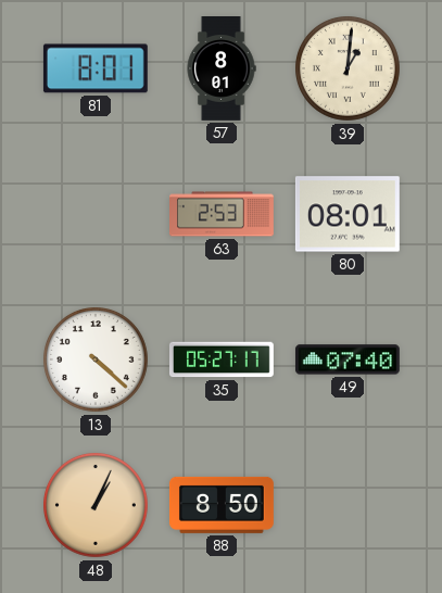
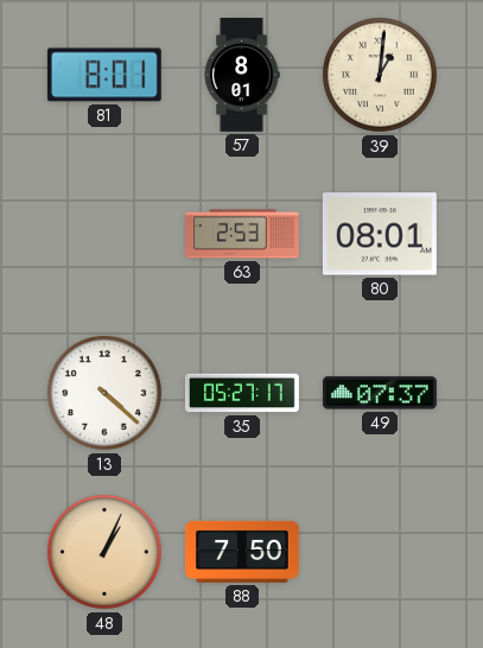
49: 07:40 -> 07:37 (380, 393)
88: 8:50 -> 7:50 (242, 552)
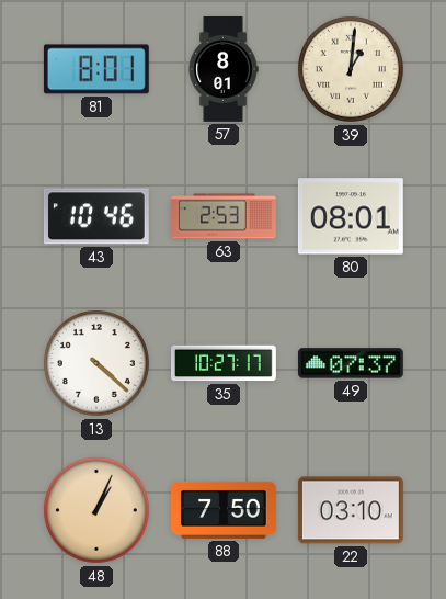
43: none -> 10:46 (96, 216)
35: 05:27 -> 10:27 (224, 363)
22: none -> 03:10 (351, 510)
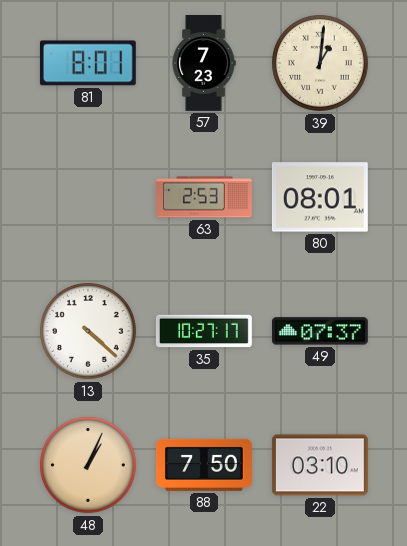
57: 8:01 -> 7:23 (204, 64)
43: 10:46 -> none (96, 216)
